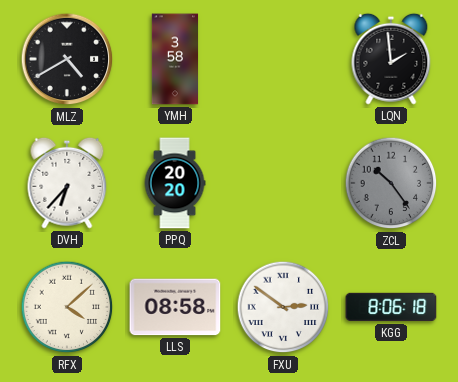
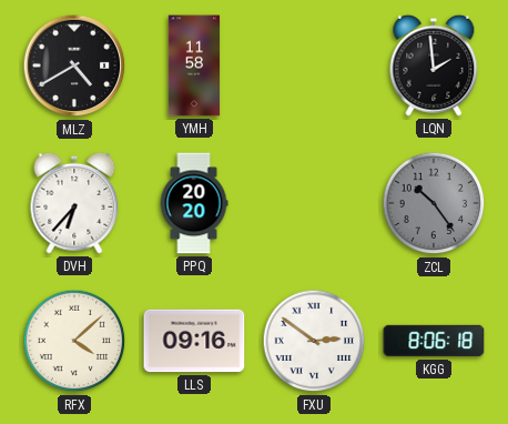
YMH: 3:58 -> 11:58 (194, 65)
LLS: 08:58 -> 09:16 (194, 341)
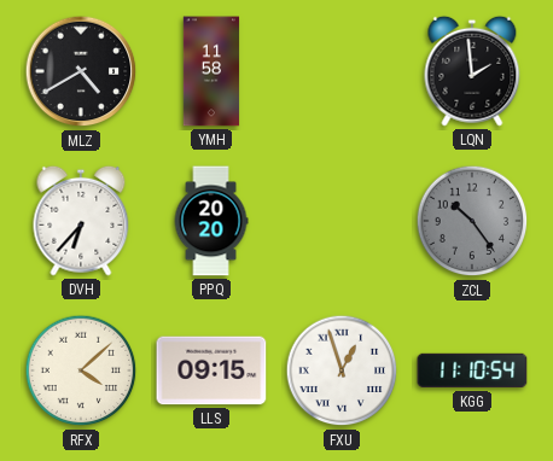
LLS: 09:16 -> 09:15 (211, 370)
FXU: 2:51 -> 12:57 (342, 370)
KGG: 8:06 -> 11:10 (472, 370)
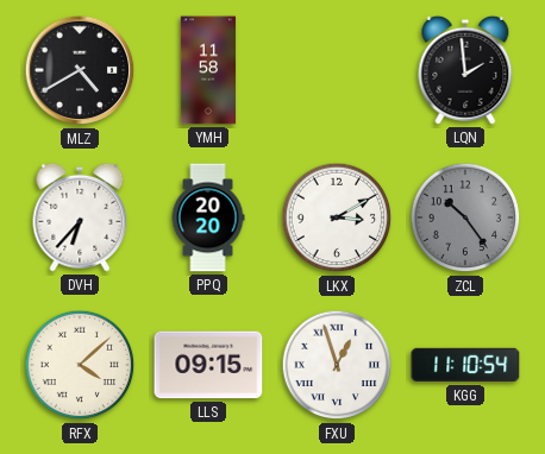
LKX: none -> 3:10 (337, 217)
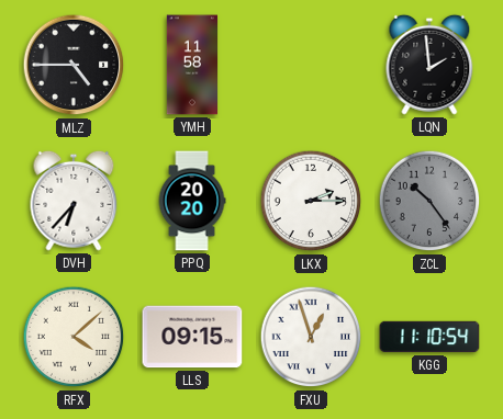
MLZ: 4:40 -> 4:45 (74, 65)
LKX: 3:10 -> 2:15 (311, 201)
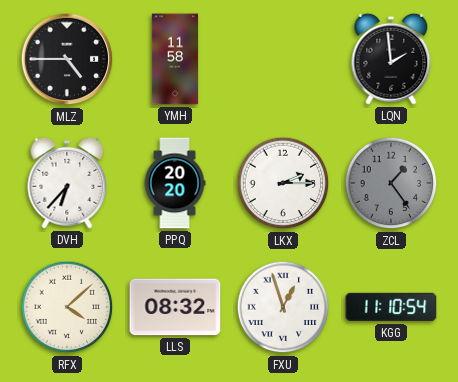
ZCL: 10:24 -> 1:24 (391, 183)
LLS: 09:15 -> 08:32 (175, 307)
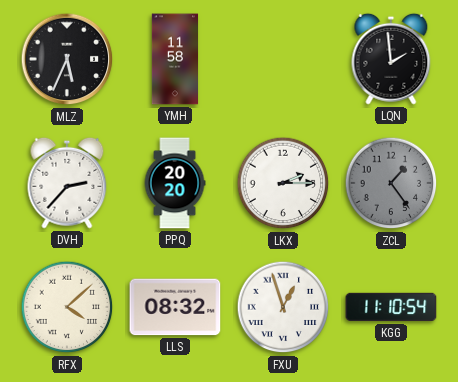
MLZ: 4:45 -> 5:34 (67, 59)
DVH: 6:37 -> 2:37 (67, 183)
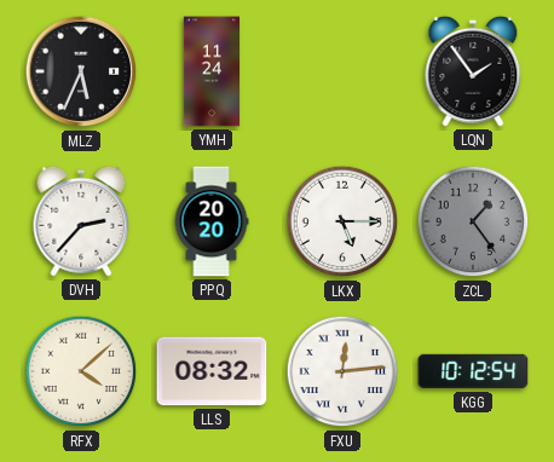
YMH: 11:58 -> 11:24 (212, 71)
LQN: 1:59 -> 1:54 (473, 71)
LKX: 2:15 -> 5:15 (342, 221)
FXU: 12:57 -> 12:14 (342, 371)
KGG: 11:10 -> 10:12 (473, 371)
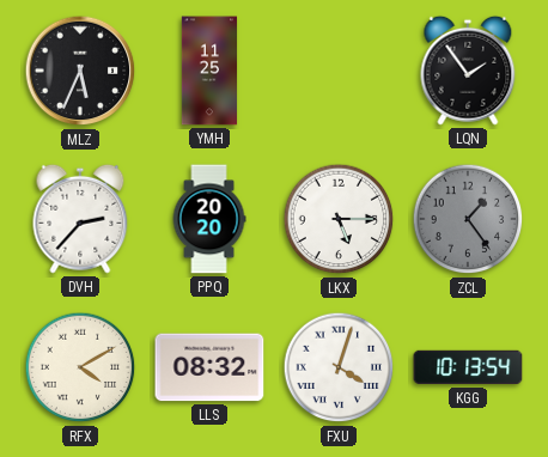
YMH: 11:24 -> 11:25 (209, 71)
RFX: 4:08 -> 4:10 (80, 367)
FXU: 12:14 -> 4:03 (339, 367)
KGG: 10:12 -> 10:13 (468, 367)
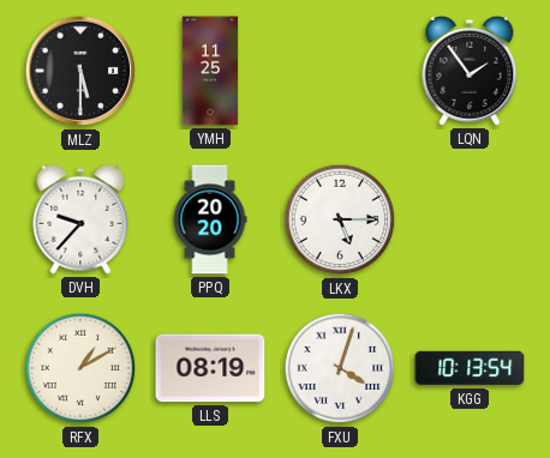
MLZ: 5:34 -> 5:30 (80, 71)
DVH: 2:37 -> 9:37 (80, 219)
ZCL: 1:24 -> none (468, 219)
RFX: 4:10 -> 1:10 (80, 368)
LLS: 08:32 -> 08:19 (210, 368)
